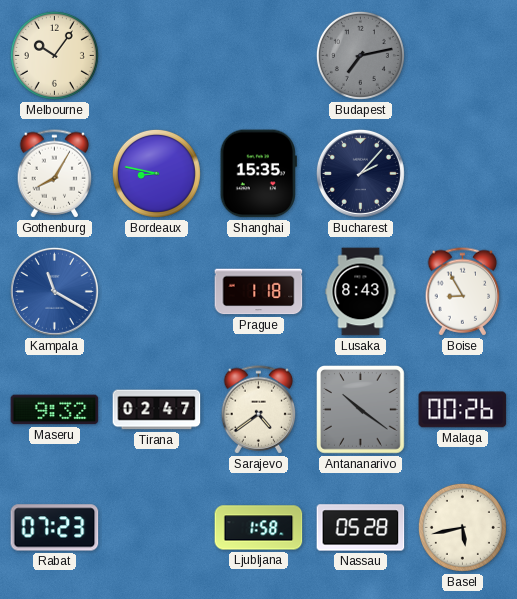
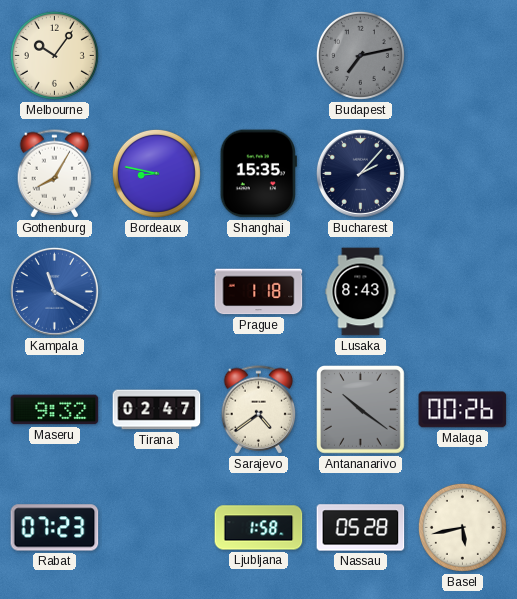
Boise: 8:55 -> none (463, 292)
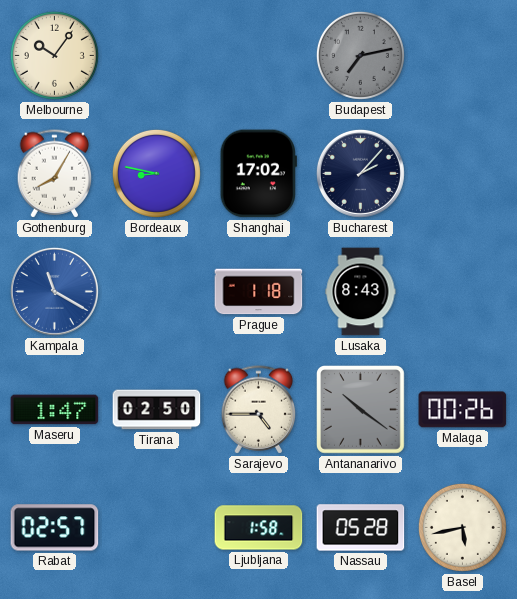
Shanghai: 15:35 -> 17:02 (258, 174)
Maseru: 9:32 -> 1:47 (55, 410)
Tirana: 02:47 -> 02:50 (157, 410)
Sarajevo: 4:39 -> 4:45 (259, 410)
Rabat: 07:23 -> 02:57 (55, 528)
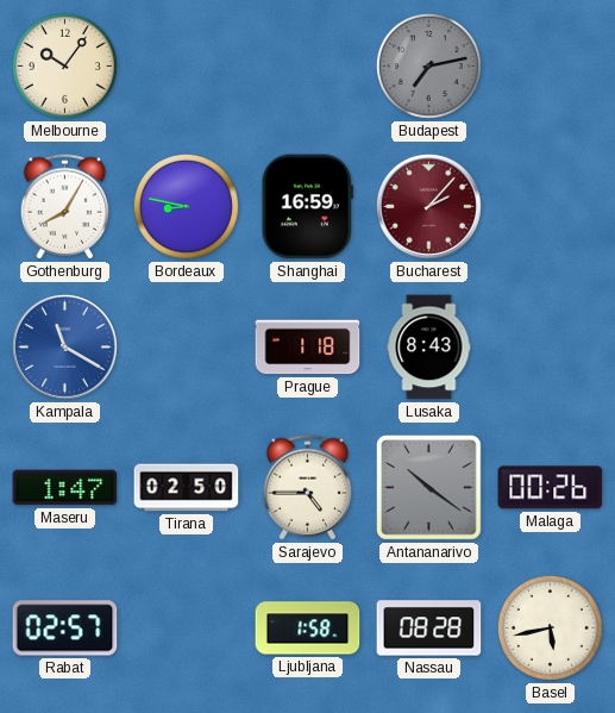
Shanghai: 17:02 -> 16:59 (307, 207)
Bucharest dial: navy -> burgundy (428, 206)
Nassau: 05:28 -> 08:28 (429, 628)
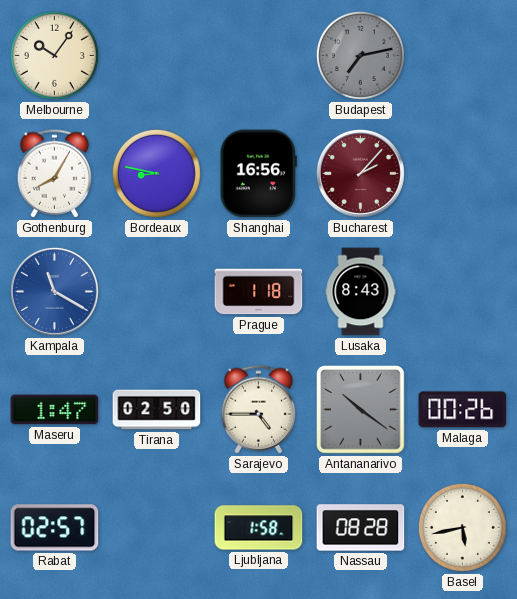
Shanghai: 16:59 -> 16:56 (258, 174)
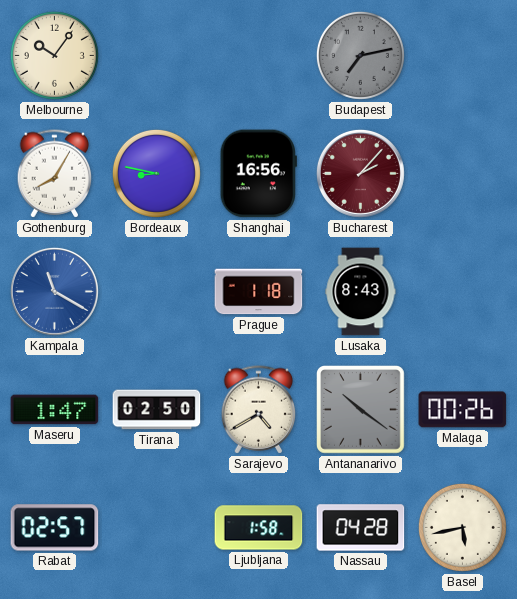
Sarajevo: 4:45 -> 4:40 (259, 410)
Nassau: 08:28 -> 04:28 (361, 528)
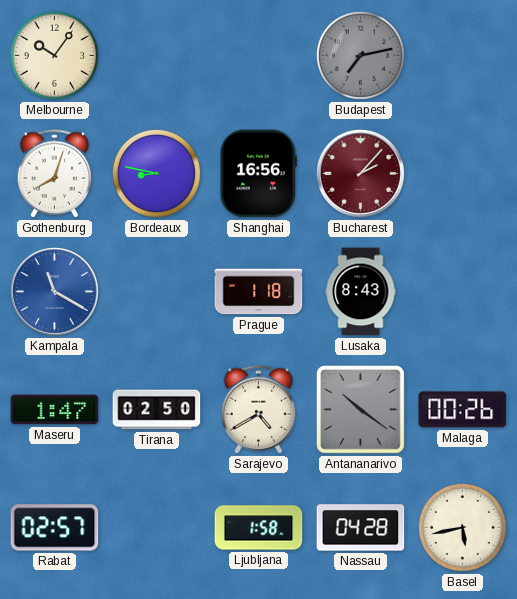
Gothenburg: 8:05 -> 8:03 (55, 174)
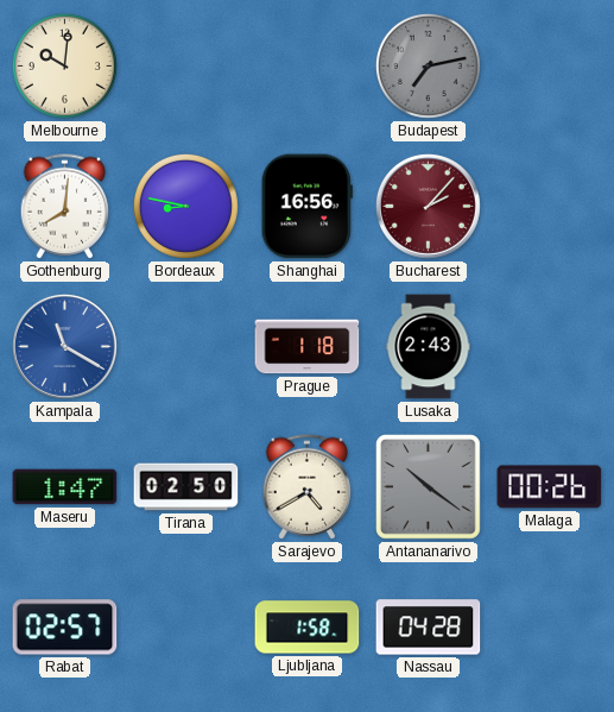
Melbourne: 10:06 -> 10:01 (64, 65)
Gothenburg: 8:03 -> 8:01 (65, 207)
Lusaka: 8:43 -> 2:43 (429, 347)
Basel: 5:43 -> none (462, 527)
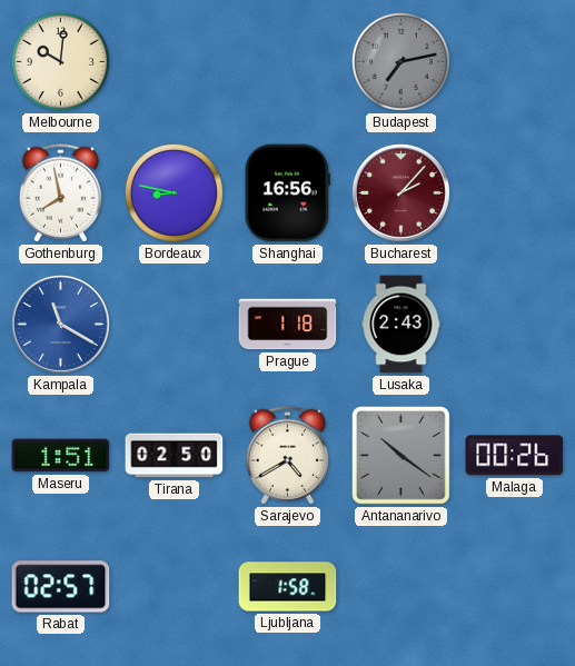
Gothenburg: 8:01 -> 7:58 (61, 193)
Maseru: 1:47 -> 1:51 (61, 456)
Nassau: 04:28 -> none (429, 628)
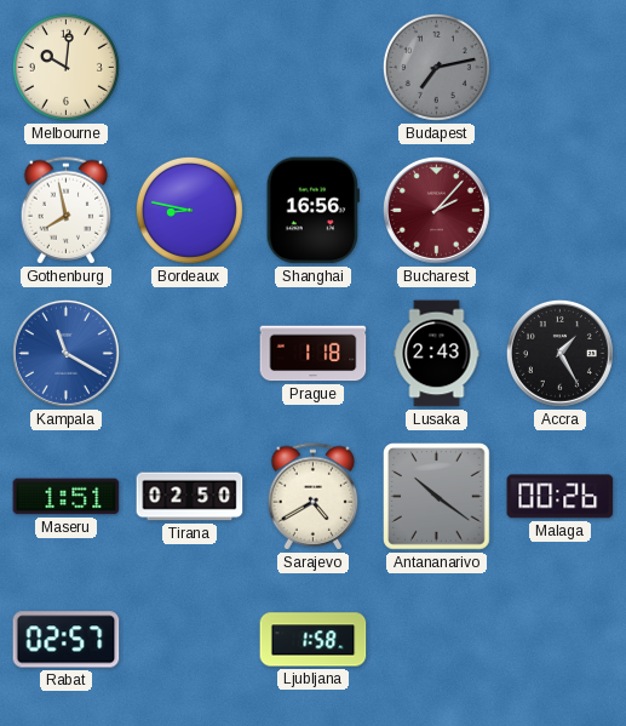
Accra: none -> 1:25 (559, 353)
